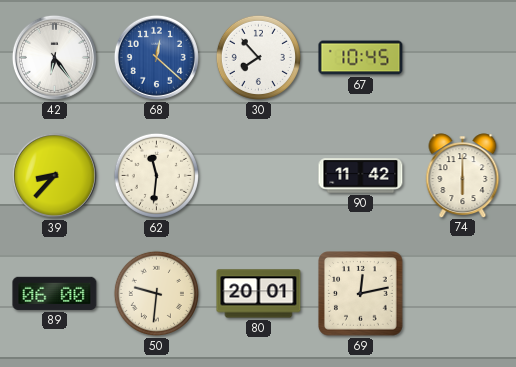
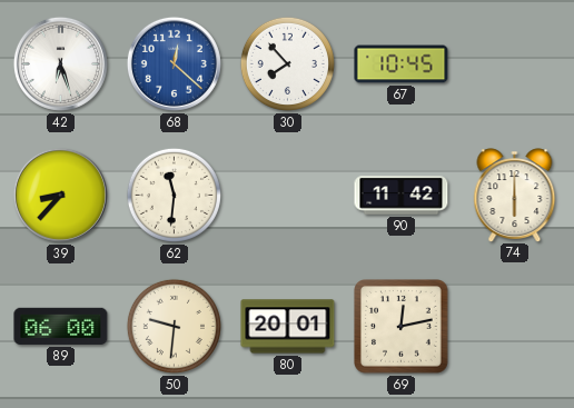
42: 6:24 -> 6:27 (60, 63)
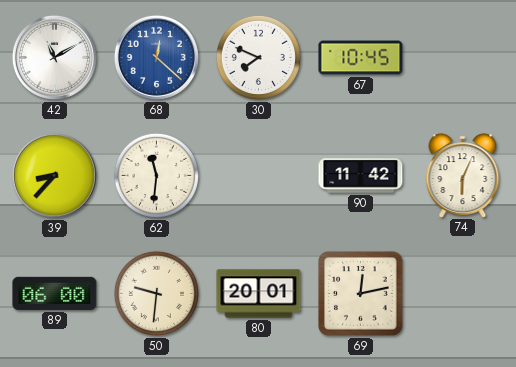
42: 6:27 -> 11:10 (54, 57)
30: 7:53 -> 7:49 (258, 57)
74: 6:00 -> 6:04 (463, 175)
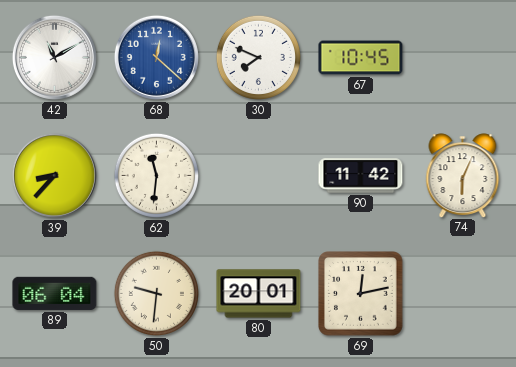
89: 06:00 -> 06:04 (55, 293)
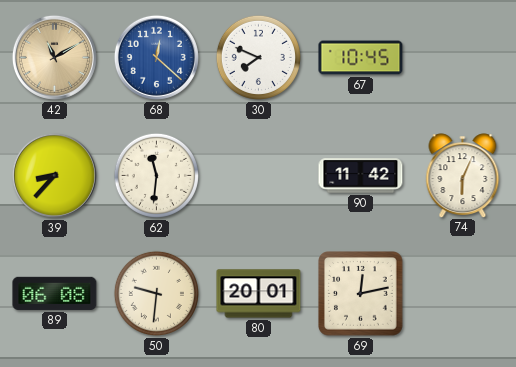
42 dial: white -> champagne (54, 57)
89: 06:04 -> 06:08 (55, 293)
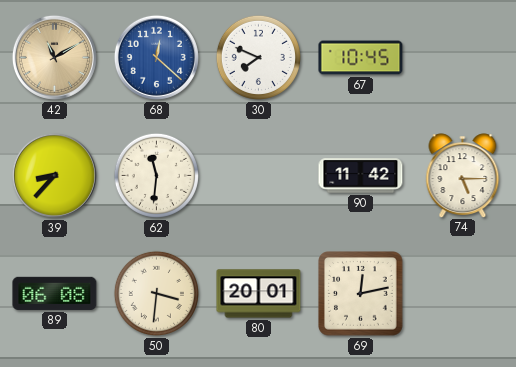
74: 6:04 -> 5:15 (463, 175)
50: 9:31 -> 3:31 (156, 293)
